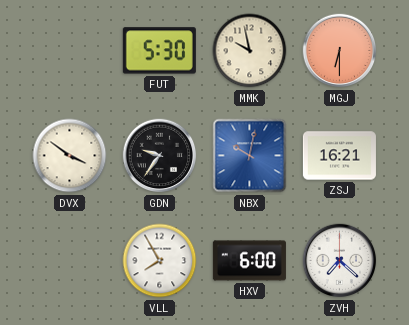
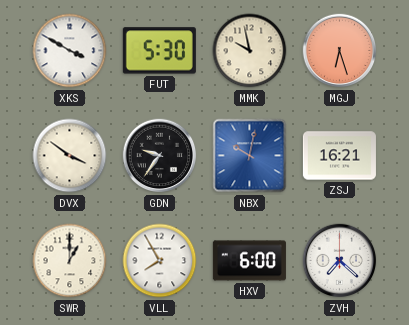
XKS: none -> 3:50 (70, 51)
MGJ: 6:30 -> 6:27 (340, 51)
SWR: none -> 1:00 (70, 261)
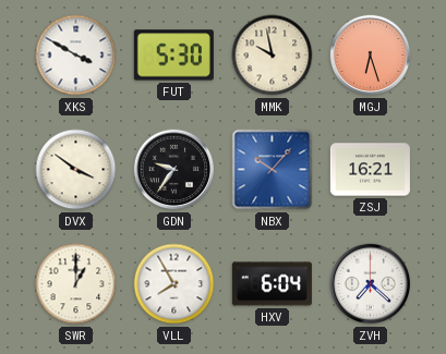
NBX: 10:02 -> 10:07 (273, 170)
HXV: 6:00 -> 6:04 (272, 284)
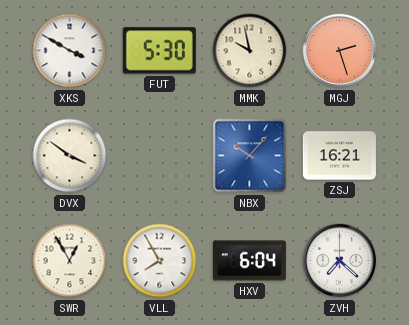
MGJ: 6:27 -> 2:27 (340, 51)
GDN: 9:36 -> none (174, 170)
SWR: 1:00 -> 12:55 (70, 261)
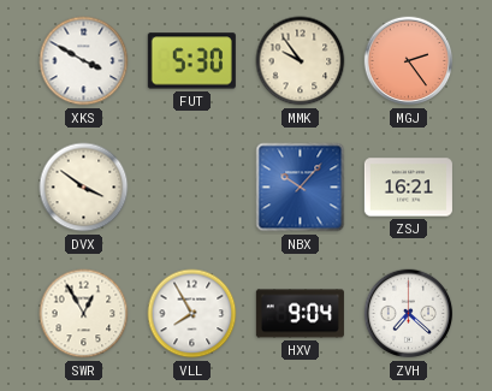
MMK: 9:58 -> 9:54 (301, 61)
MGJ: 2:27 -> 2:24 (409, 61)
HXV: 6:04 -> 9:04 (300, 314)
